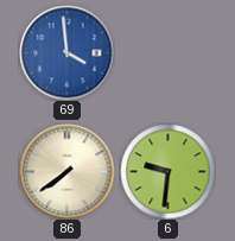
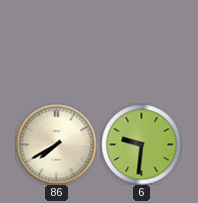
69: 3:59 -> none (66, 52)
86: 7:39 -> 7:40 (56, 144)
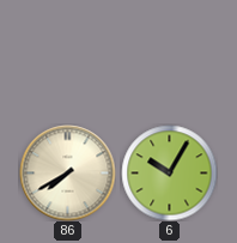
6: 9:31 -> 10:05 (169, 172)
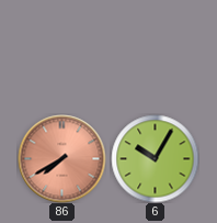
86 dial: cream -> salmon (61, 158)
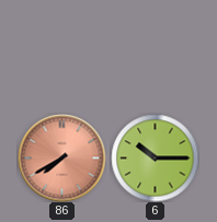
6: 10:05 -> 10:15 (155, 157)
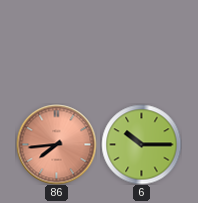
86: 7:40 -> 7:44 (56, 144)
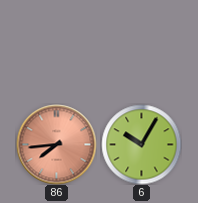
6: 10:15 -> 10:05 (141, 144)
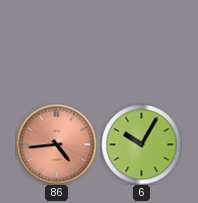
86: 7:44 -> 4:44 (56, 144)
